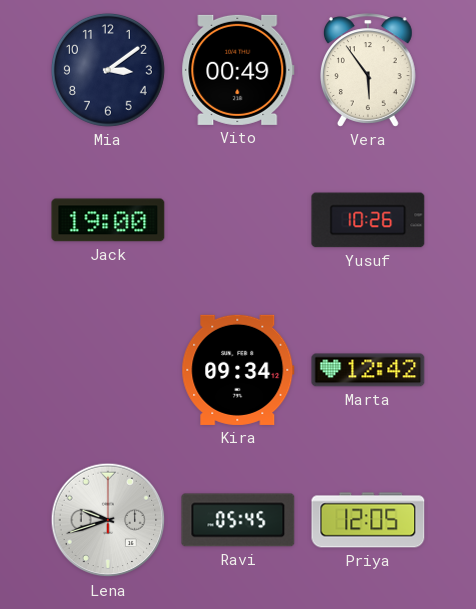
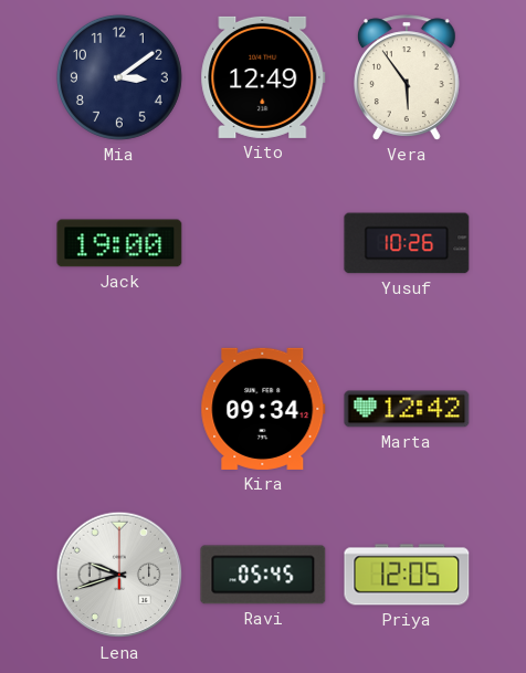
Vito: 00:49 -> 12:49 (263, 77)
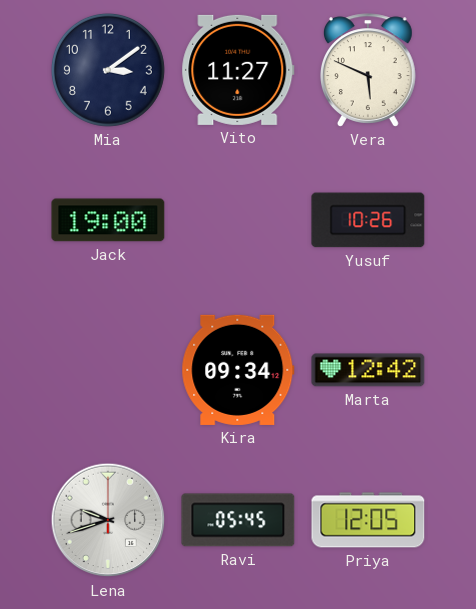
Vito: 12:49 -> 11:27 (238, 70)
Vera: 5:54 -> 5:49 (368, 70)
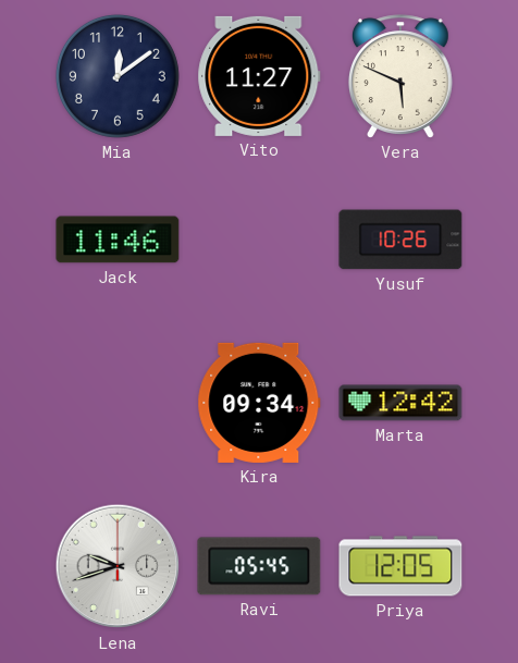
Mia: 3:09 -> 12:09 (118, 76)
Jack: 19:00 -> 11:46 (118, 240)
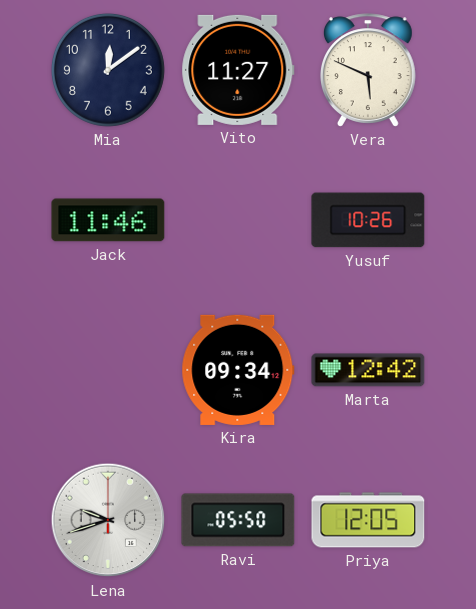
Ravi: 05:45 -> 05:50 (238, 520)
